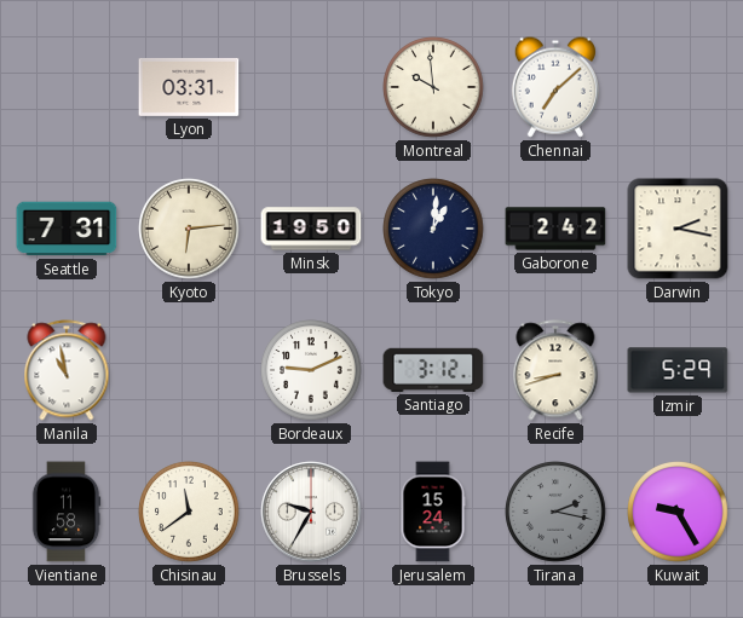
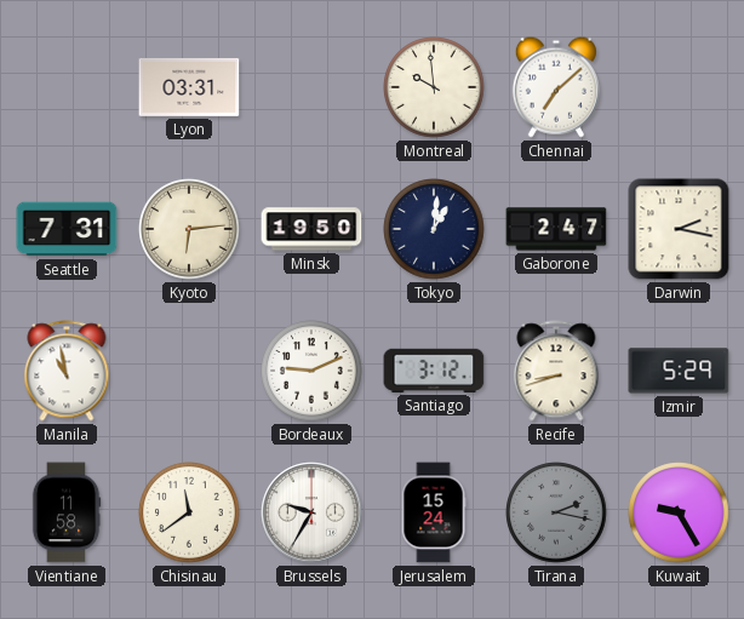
Gaborone: 2:42 -> 2:47 (556, 229)
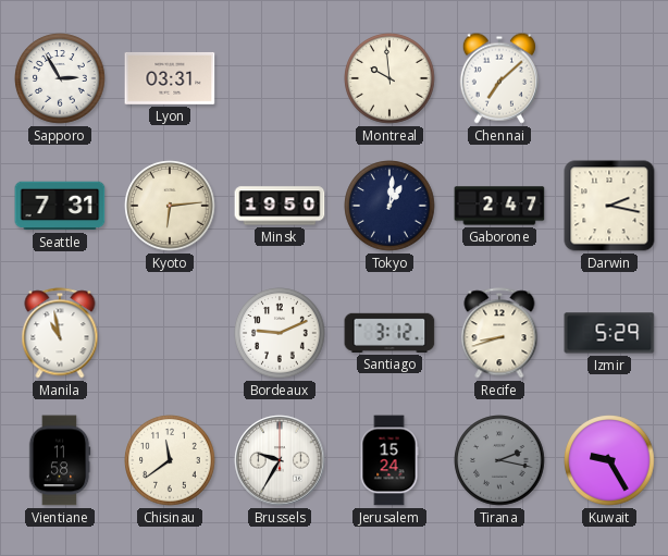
Sapporo: none -> 2:55 (60, 78)
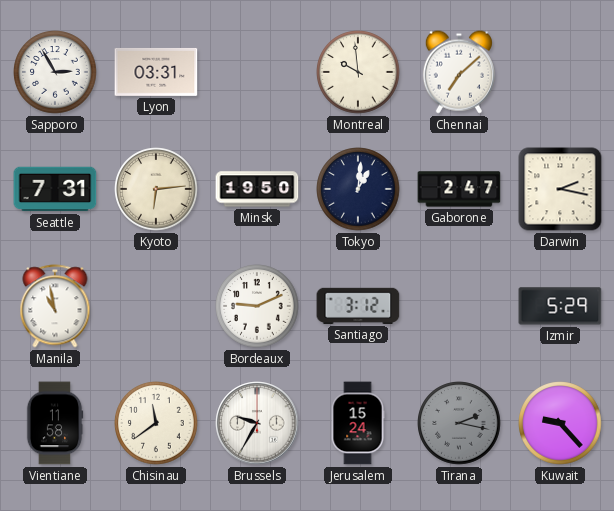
Recife: 8:42 -> none (499, 333)
Kuwait: 9:25 -> 9:23 (560, 423)
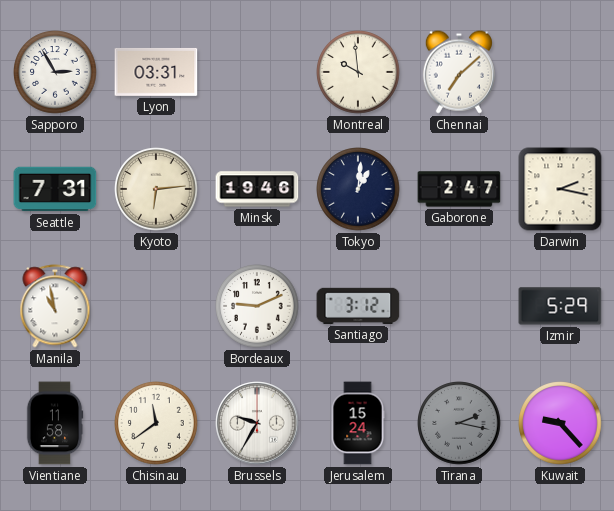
Minsk: 19:50 -> 19:46 (257, 189)
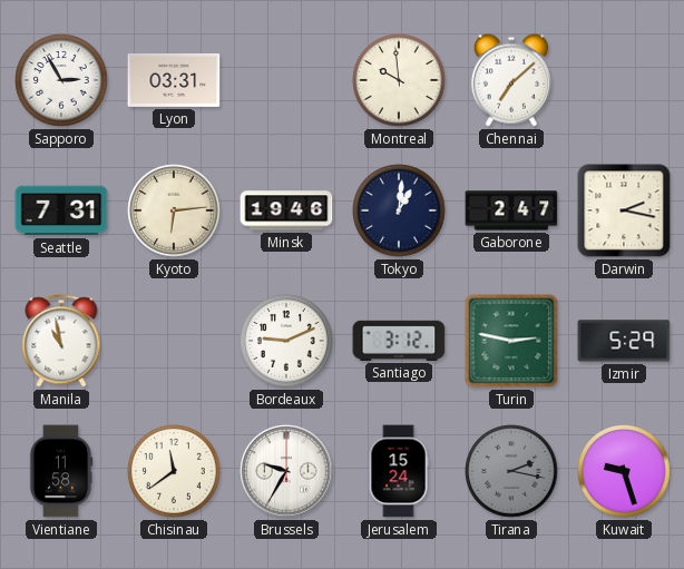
Turin: none -> 2:47 (511, 341)
Kuwait: 9:23 -> 9:27 (624, 471)
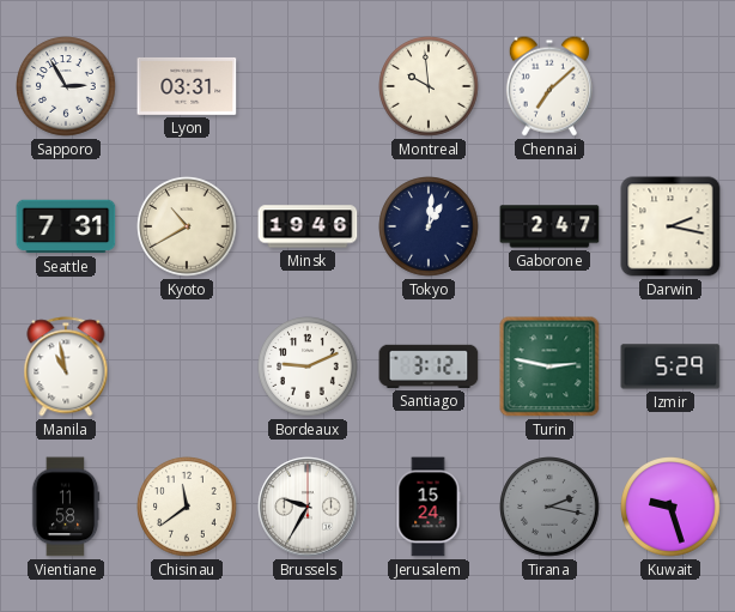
Kyoto: 6:14 -> 10:40 (187, 226)
